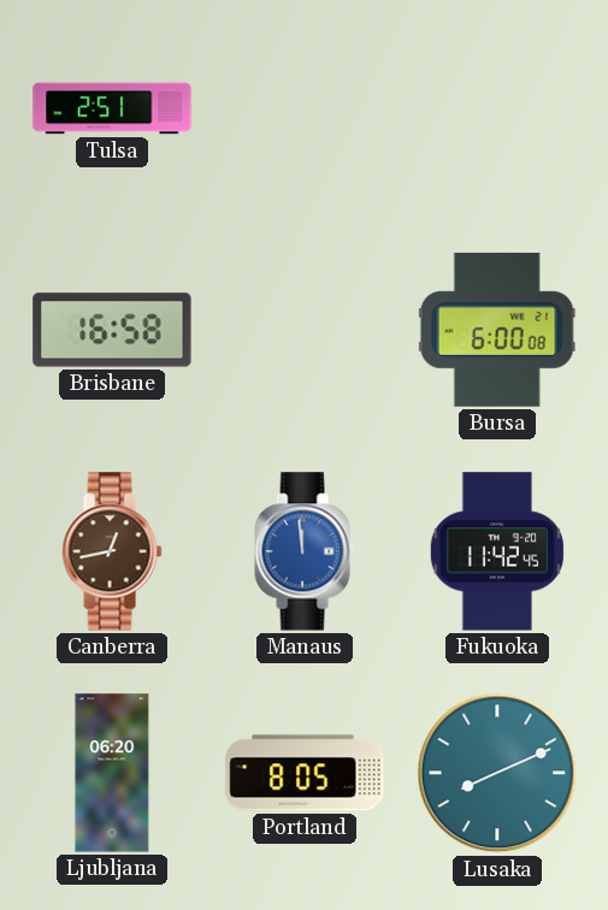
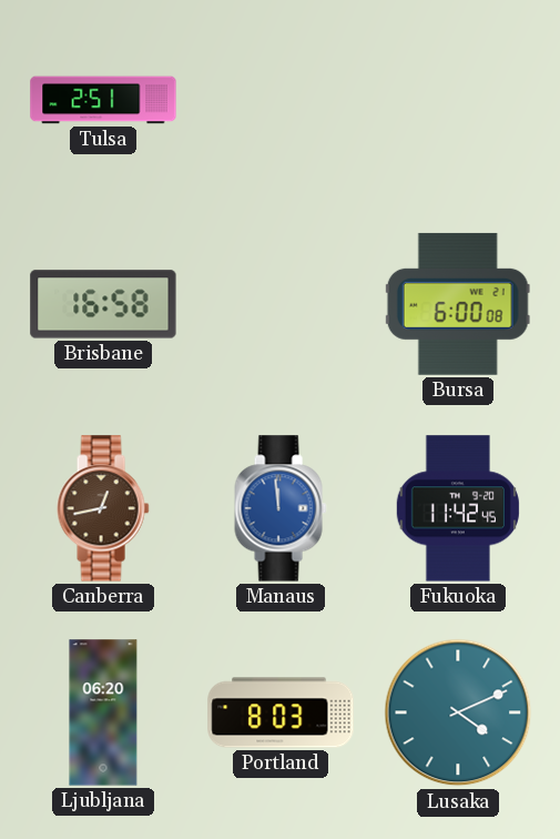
Portland: 8:05 -> 8:03 (281, 712)
Lusaka: 8:11 -> 4:11 (458, 712)
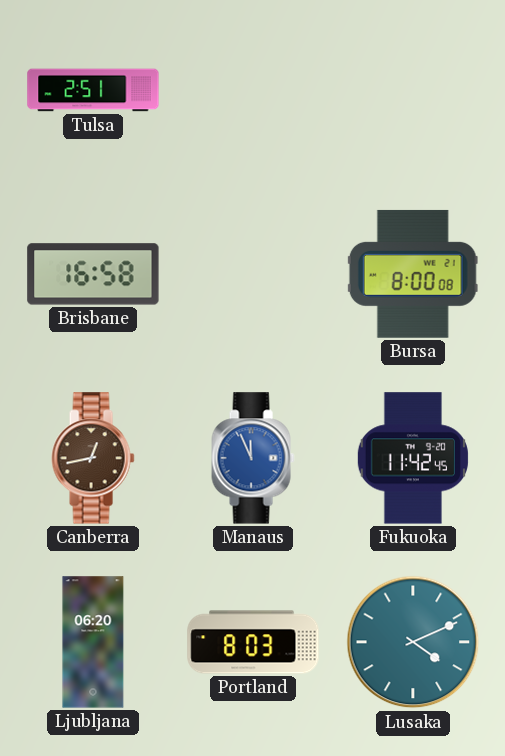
Bursa: 6:00 -> 8:00 (413, 274)
Manaus: 11:59 -> 11:56 (253, 458)
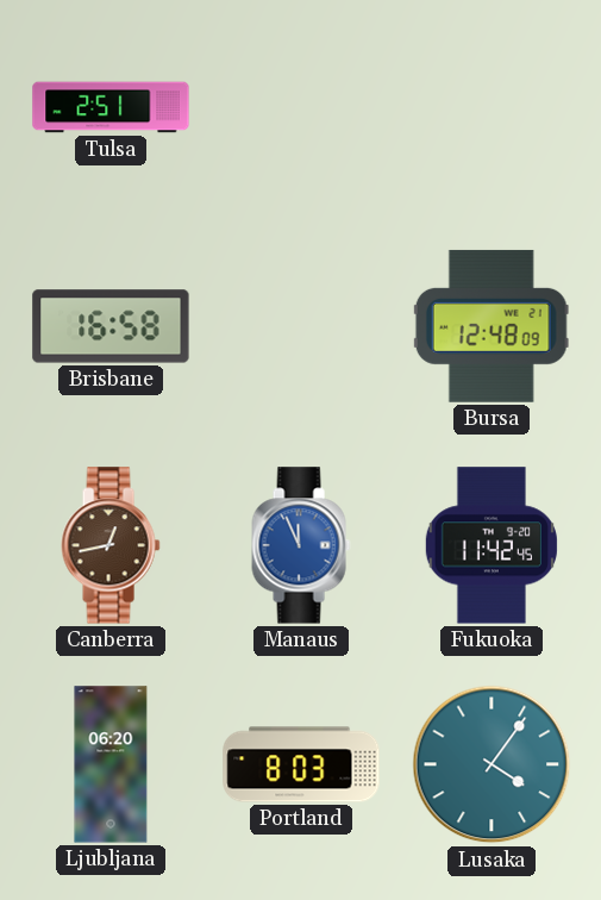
Bursa: 8:00 -> 12:48 (492, 326)
Lusaka: 4:11 -> 4:06 (492, 764)
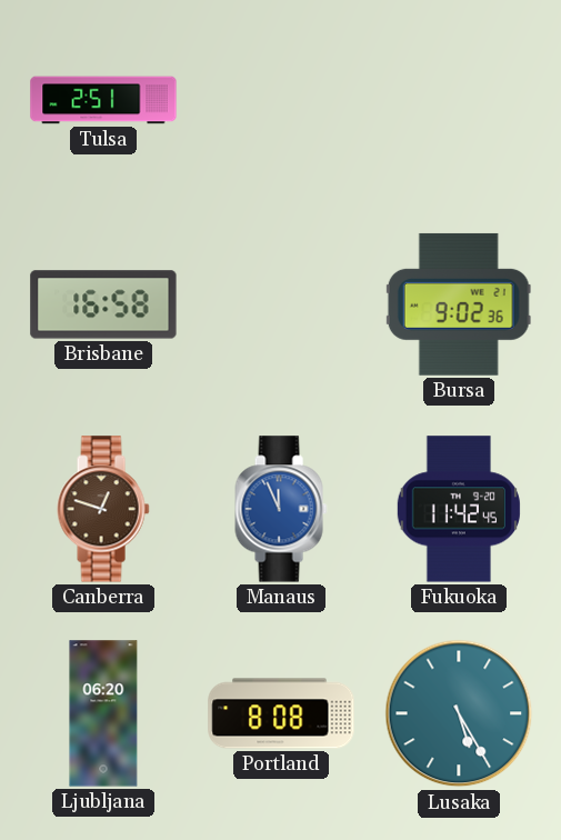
Bursa: 12:48 -> 9:02 (459, 304)
Canberra: 12:43 -> 12:48 (103, 509)
Portland: 8:03 -> 8:08 (281, 713)
Lusaka: 4:06 -> 5:25 (459, 713)
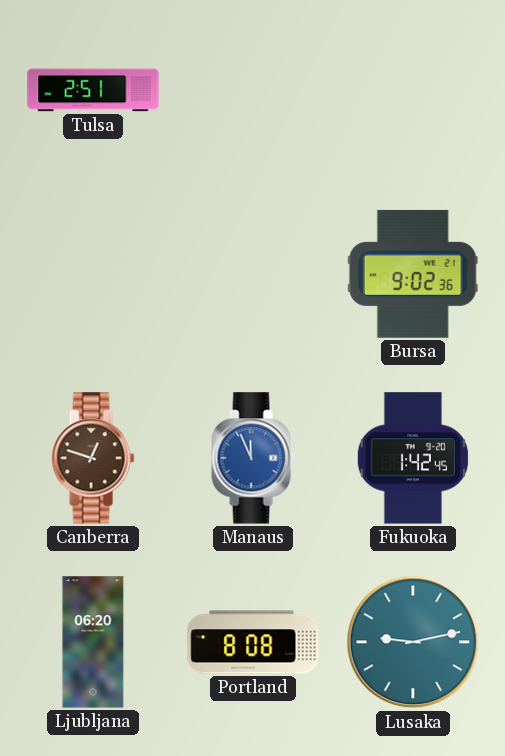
Brisbane: 16:58 -> none (103, 304)
Fukuoka: 11:42 -> 1:42 (413, 458)
Lusaka: 5:25 -> 9:13 (413, 642)
